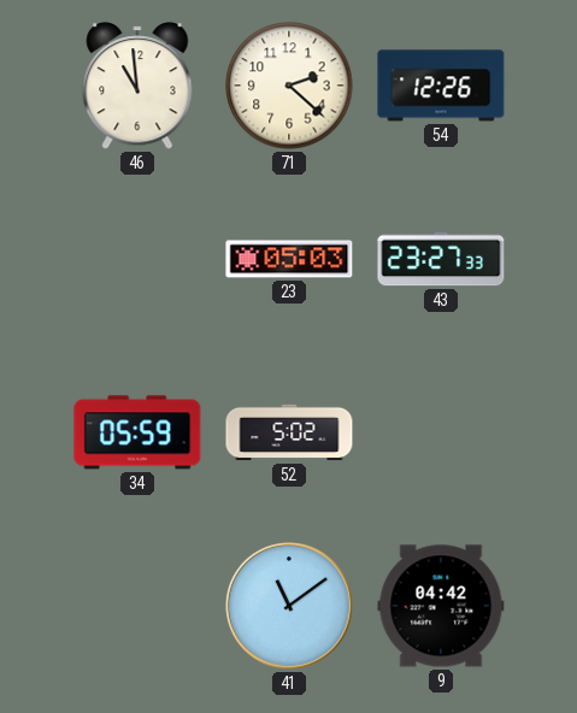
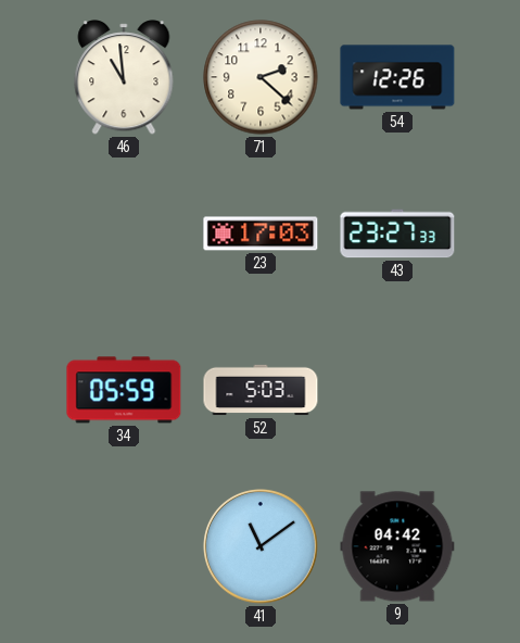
23: 05:03 -> 17:03 (261, 234)
52: 5:02 -> 5:03 (261, 390)
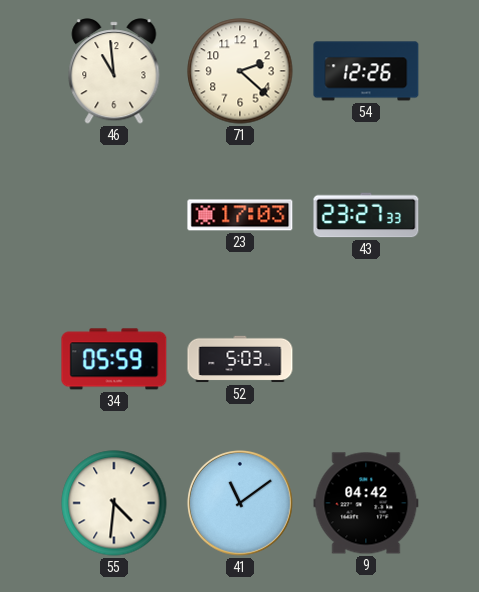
55: none -> 4:31 (114, 503)
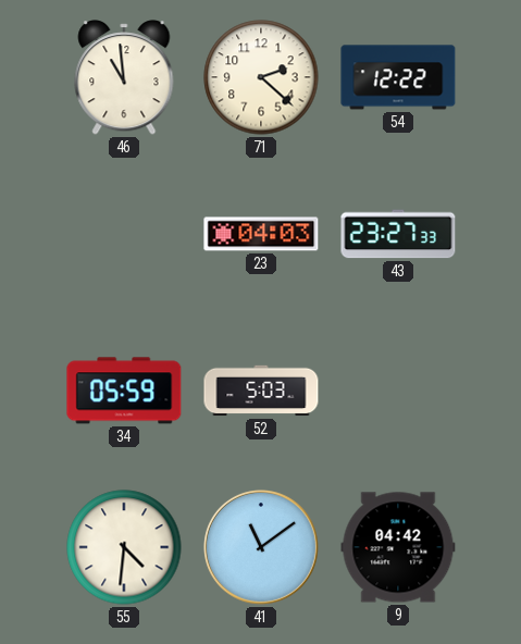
54: 12:26 -> 12:22 (398, 77)
23: 17:03 -> 04:03 (261, 234)
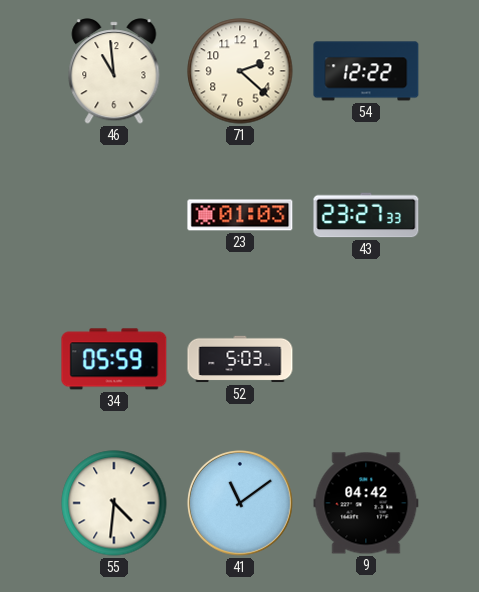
23: 04:03 -> 01:03 (240, 215)
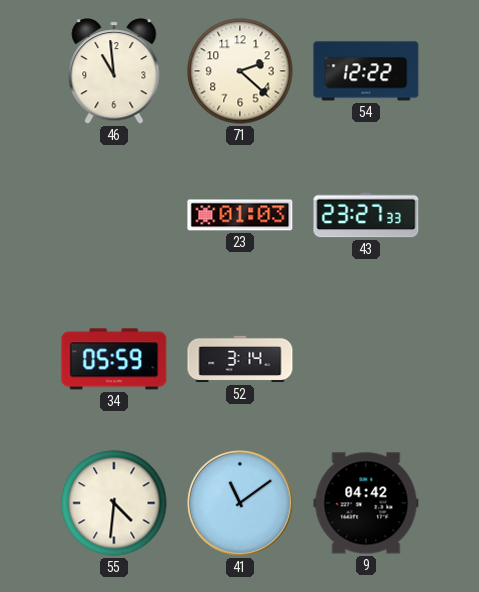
52: 5:03 -> 3:14 (240, 359)
